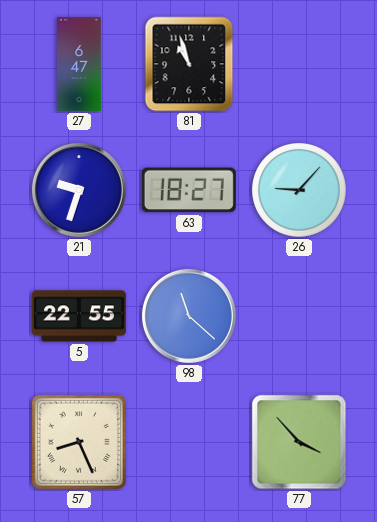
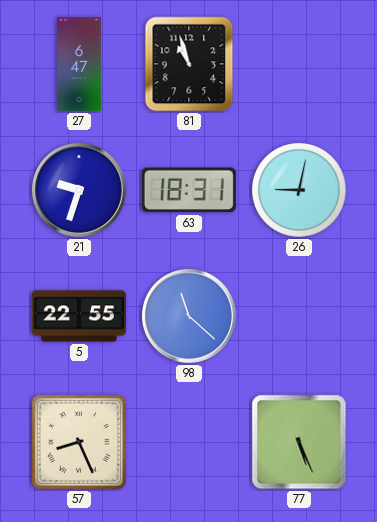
63: 18:27 -> 18:31 (189, 190)
26: 9:07 -> 9:02 (300, 191)
77: 3:53 -> 5:26 (299, 442)
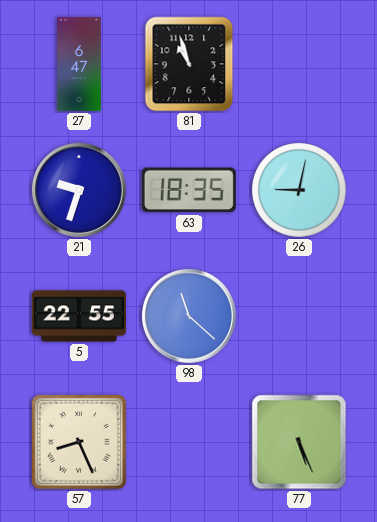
63: 18:31 -> 18:35 (189, 190)
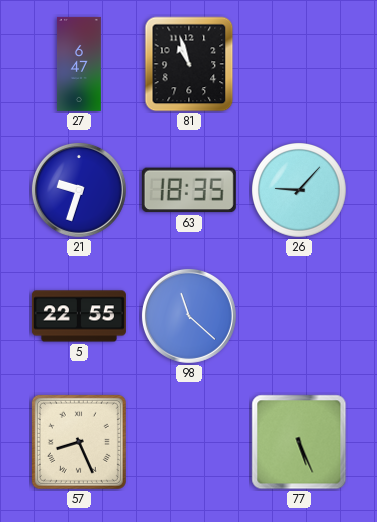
26: 9:02 -> 9:07 (300, 191)
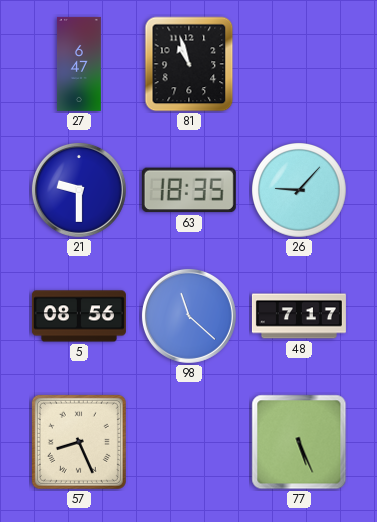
21: 9:33 -> 9:30 (79, 190)
5: 22:55 -> 08:56 (79, 316)
48: none -> 7:17 (299, 316)
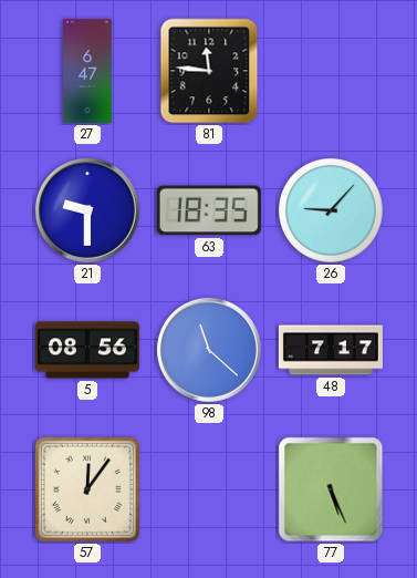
81: 10:57 -> 11:46 (209, 71)
57: 8:26 -> 12:06 (87, 489)
